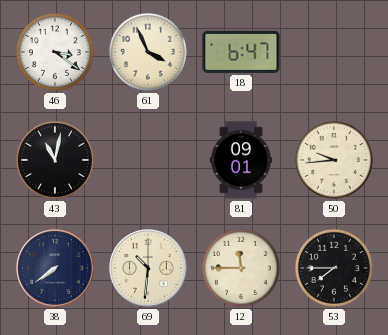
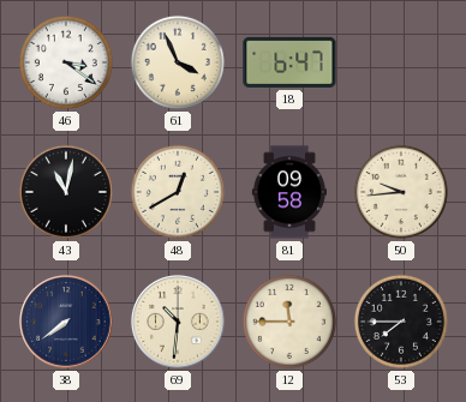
48: none -> 12:40 (178, 192)
81: 09:01 -> 09:58 (289, 192)
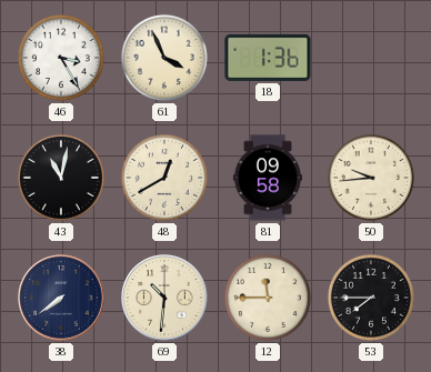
46: 3:21 -> 3:25 (61, 58)
18: 6:47 -> 1:36 (268, 58)
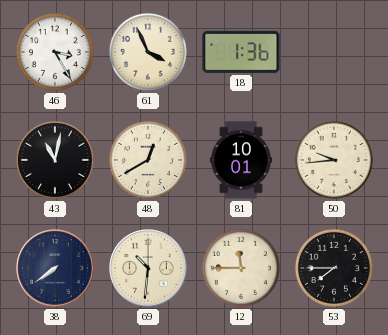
81: 09:58 -> 10:01 (241, 160)
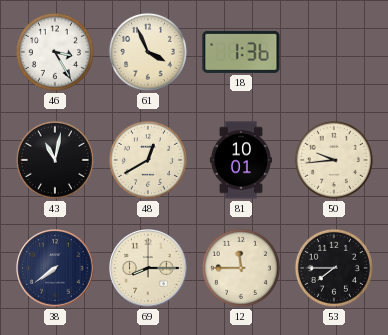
69: 10:31 -> 8:15 (148, 268)
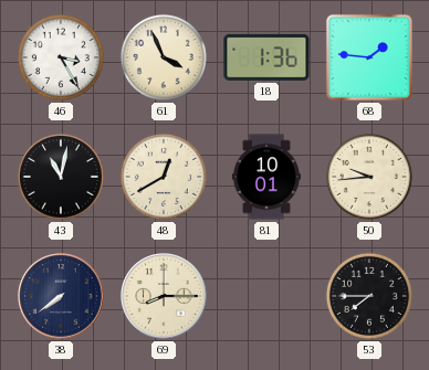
68: none -> 1:46 (369, 57)
12: 11:45 -> none (241, 268)
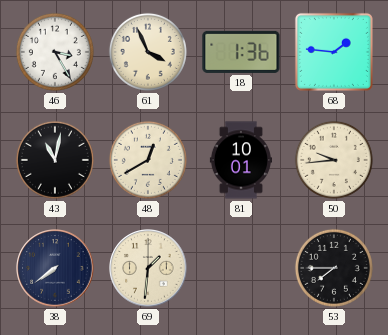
69: 8:15 -> 1:31 (148, 268)
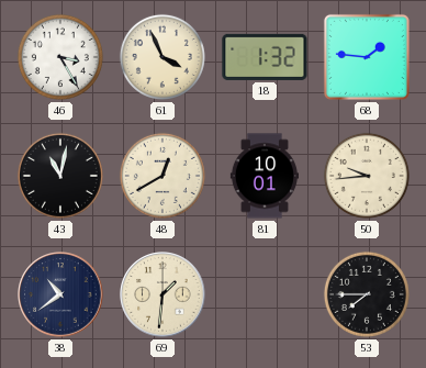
18: 1:36 -> 1:32 (265, 57)
38: 7:39 -> 10:39 (60, 294)
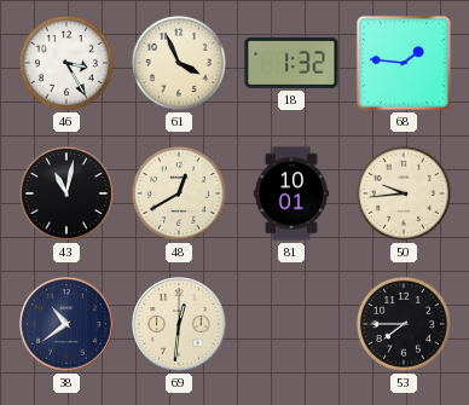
69: 1:31 -> 12:31 (179, 324)
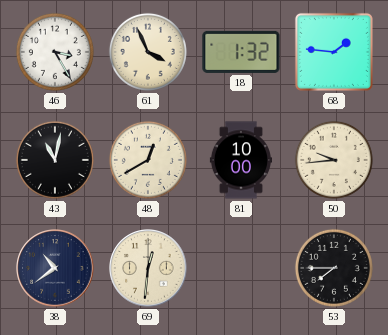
81: 10:01 -> 10:00 (241, 160)
